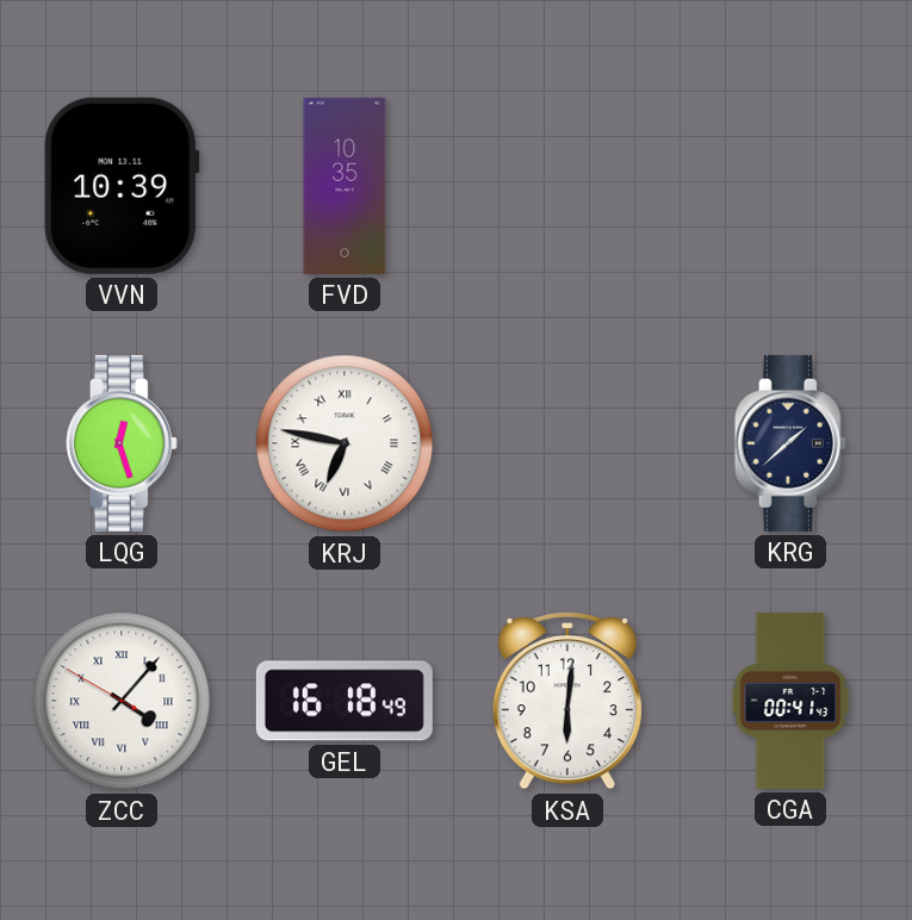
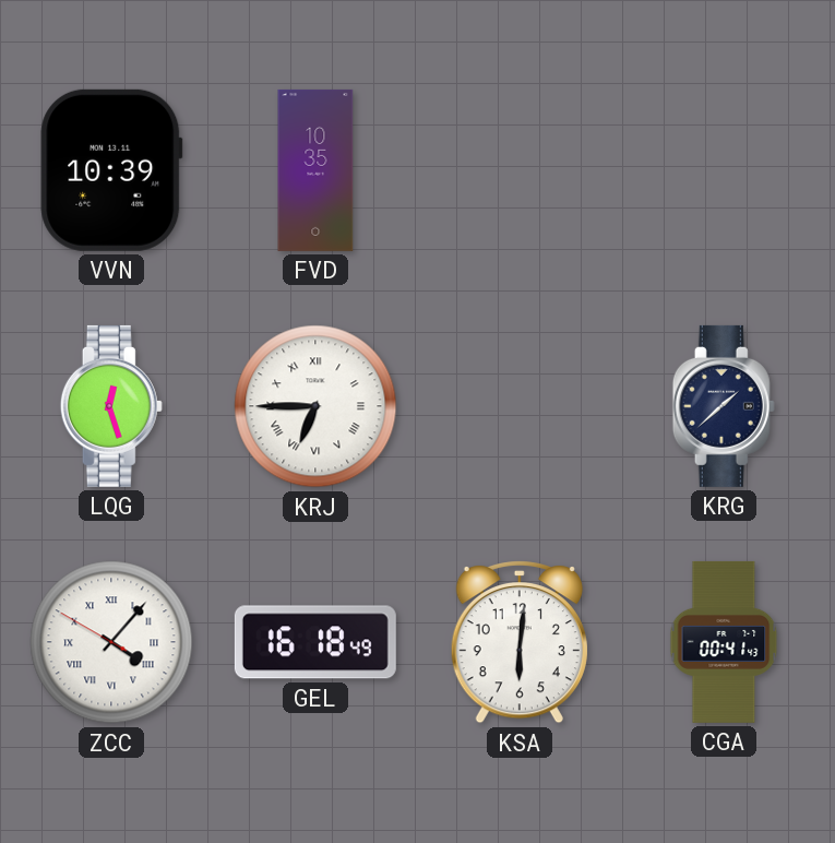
KRJ: 6:47 -> 6:45 (315, 406)
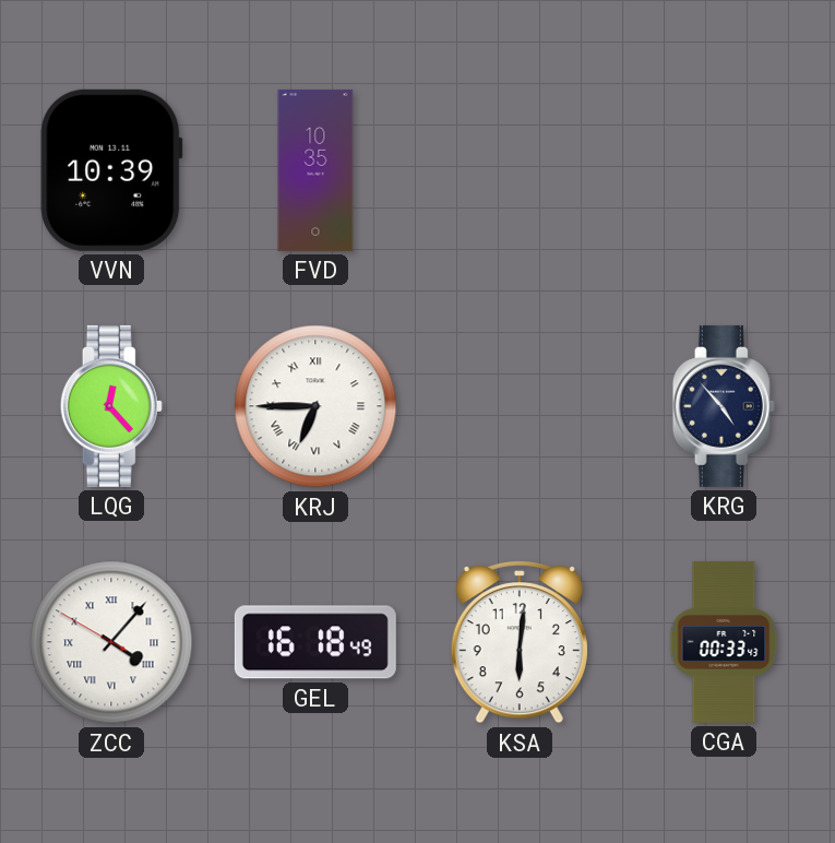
LQG: 12:27 -> 12:23 (111, 406)
KRG: 1:38 -> 4:53 (724, 406)
CGA: 00:41 -> 00:33 (724, 642)
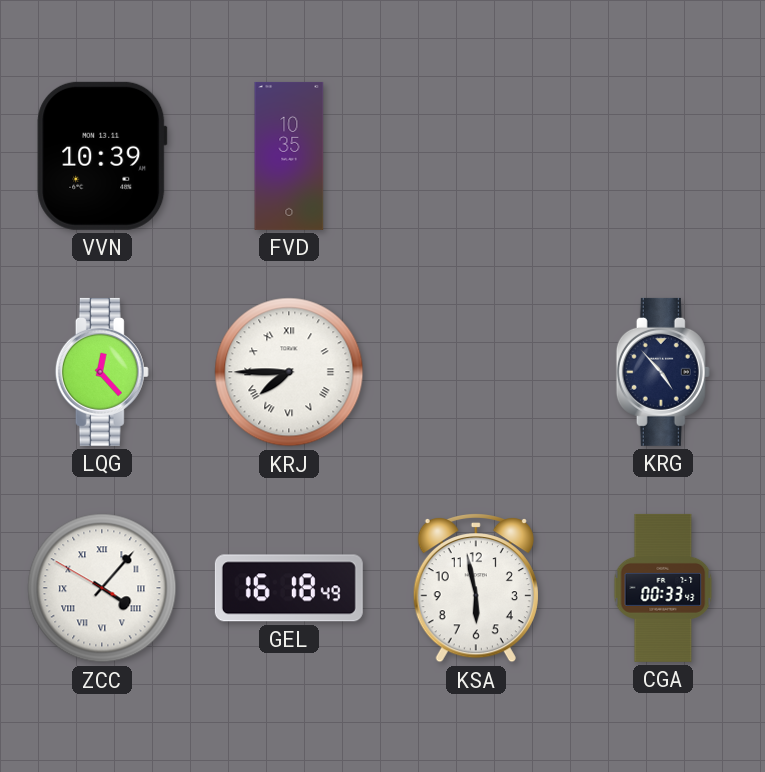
KRJ: 6:45 -> 7:45 (289, 372)
KSA: 6:01 -> 5:58 (476, 589)
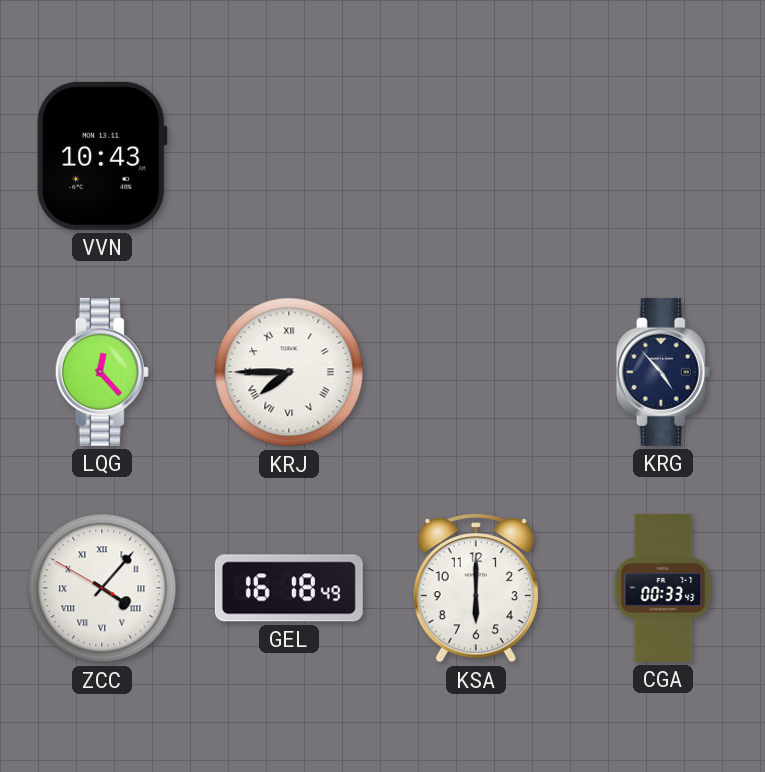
VVN: 10:39 -> 10:43 (102, 156)
FVD: 10:35 -> none (289, 156)
KSA: 5:58 -> 6:00 (476, 589)
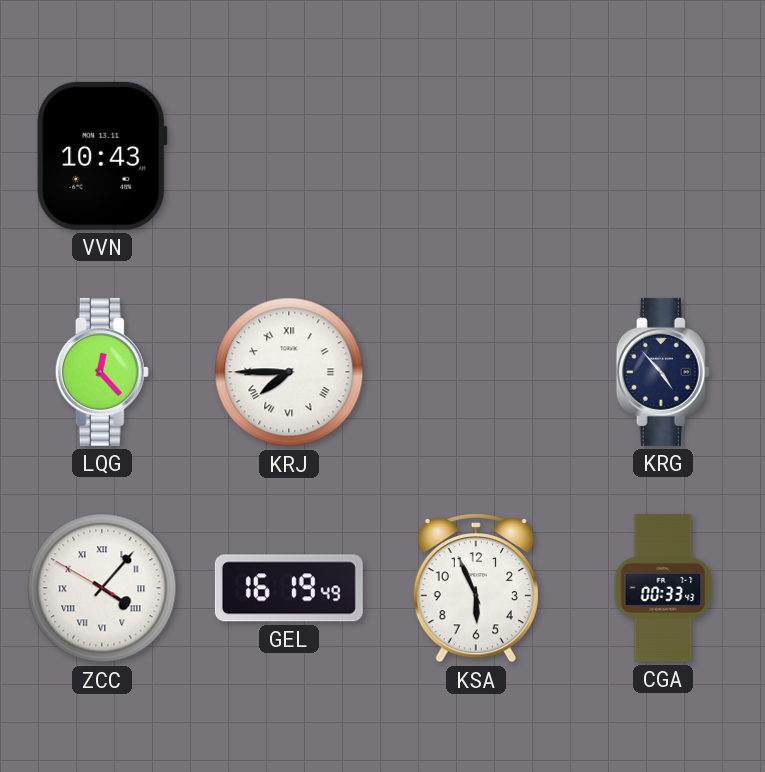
GEL: 16:18 -> 16:19 (289, 588)
KSA: 6:00 -> 5:56 (476, 589)
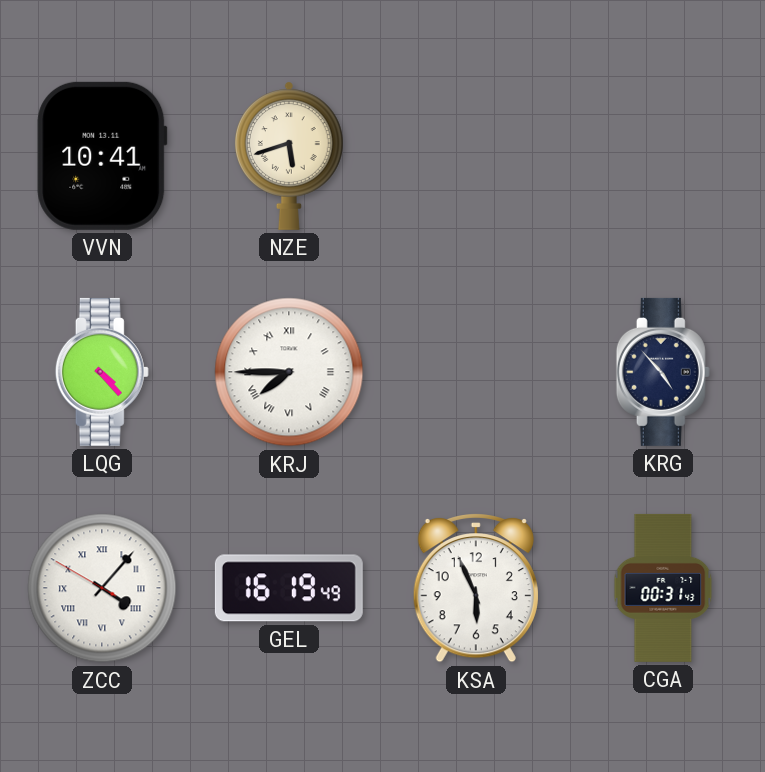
VVN: 10:43 -> 10:41 (102, 156)
NZE: none -> 5:42 (289, 156)
LQG: 12:23 -> 4:23 (102, 372)
CGA: 00:33 -> 00:31 (663, 588)
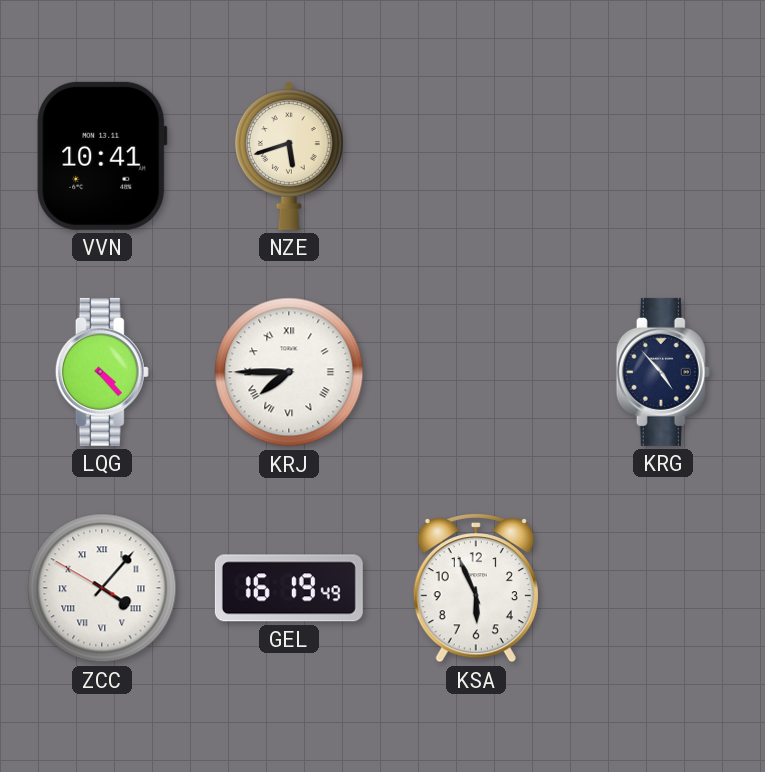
CGA: 00:31 -> none (663, 588)
